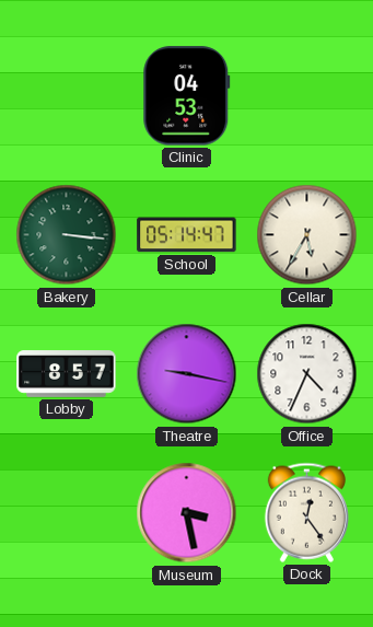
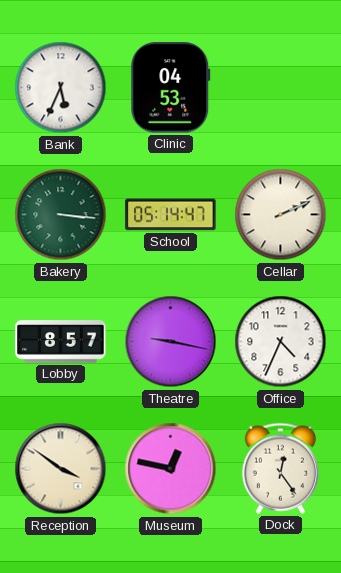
Bank: none -> 5:34 (61, 88)
Cellar: 5:35 -> 2:11 (281, 215)
Reception: none -> 3:51 (61, 469)
Museum: 3:28 -> 12:47 (171, 469)
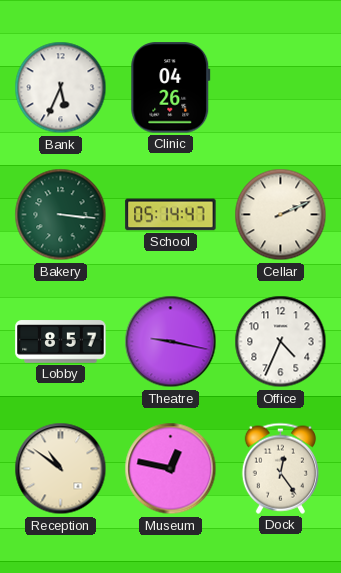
Clinic: 04:53 -> 04:26 (171, 88)
Reception: 3:51 -> 10:51 (61, 469)
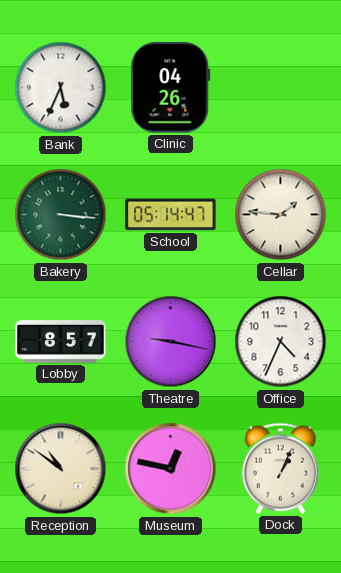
Cellar: 2:11 -> 1:46 (281, 215)
Dock: 12:24 -> 1:04 (280, 468)
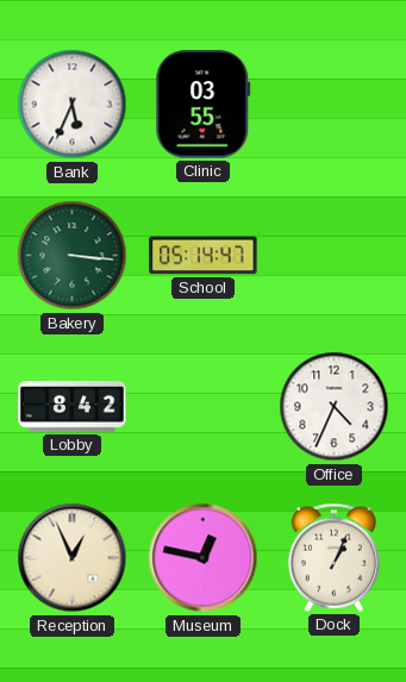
Clinic: 04:26 -> 03:55 (204, 105)
Cellar: 1:46 -> none (281, 215)
Lobby: 8:57 -> 8:42 (73, 407)
Theatre: 9:17 -> none (171, 342)
Reception: 10:51 -> 12:56 (73, 558)
